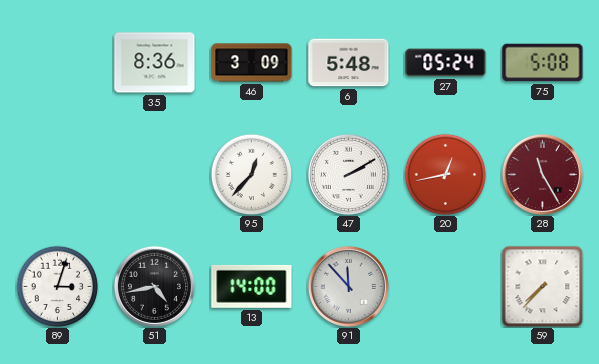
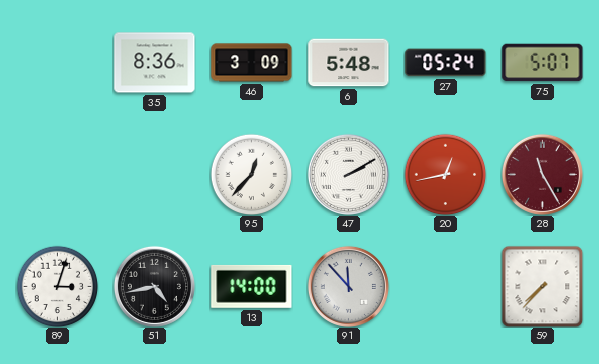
75: 5:08 -> 5:07 (543, 63)
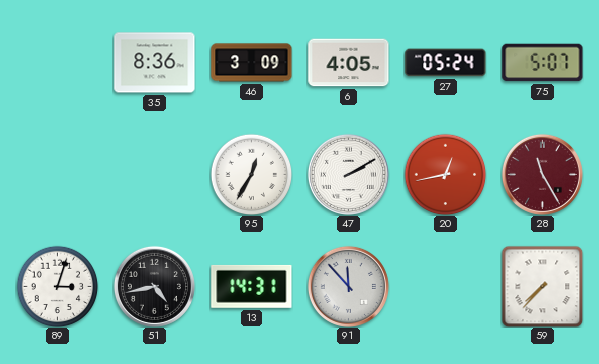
6: 5:48 -> 4:05 (349, 63)
95: 12:37 -> 12:35 (251, 174)
13: 14:00 -> 14:31 (252, 286)
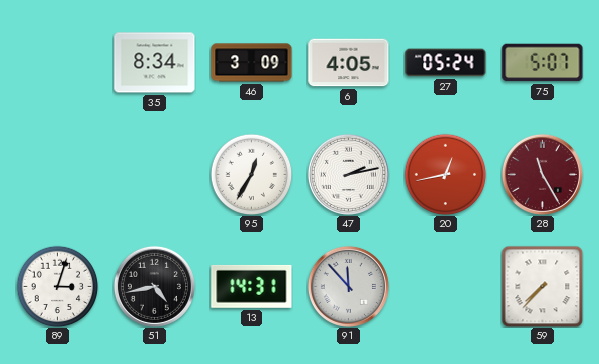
35: 8:36 -> 8:34 (155, 63)
47: 2:10 -> 2:13 (348, 174)
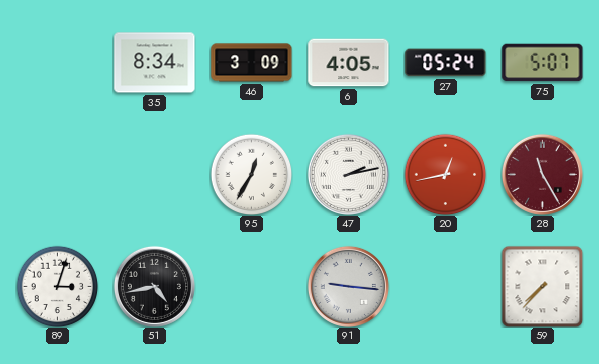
13: 14:31 -> none (252, 286)
91: 11:53 -> 9:16 (348, 286)
